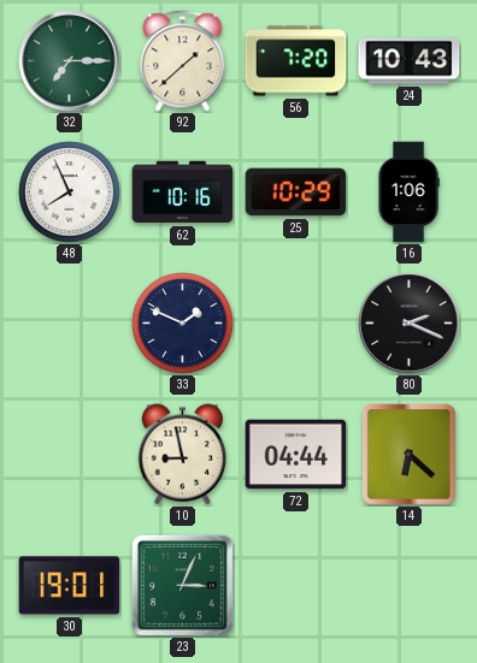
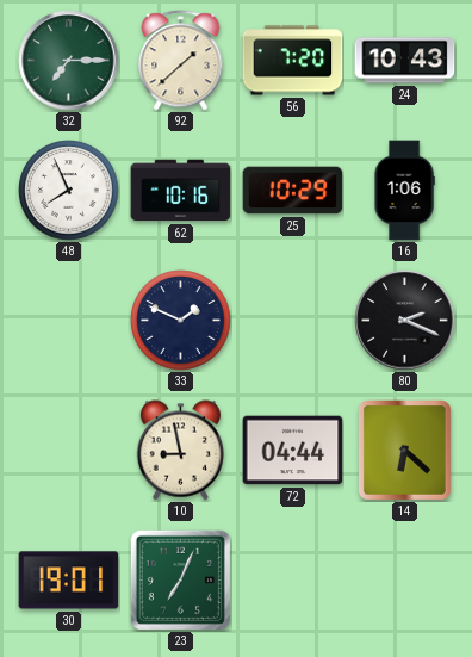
23: 3:04 -> 7:04 (180, 579)
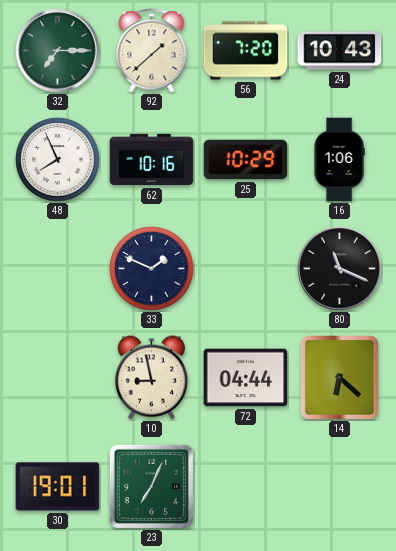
80: 2:19 -> 11:19 (340, 269)
